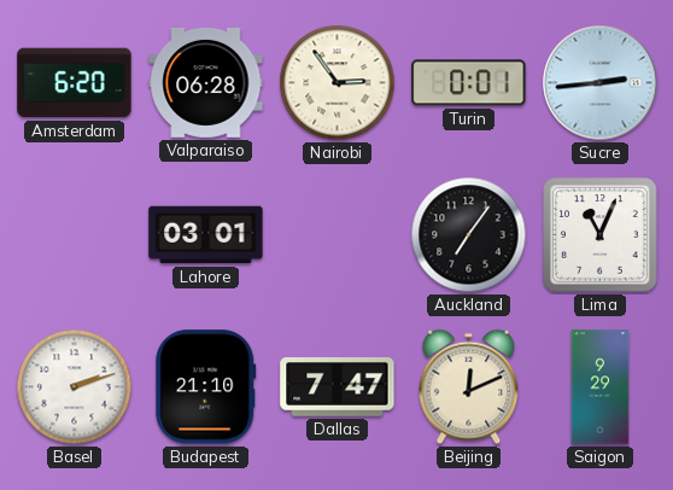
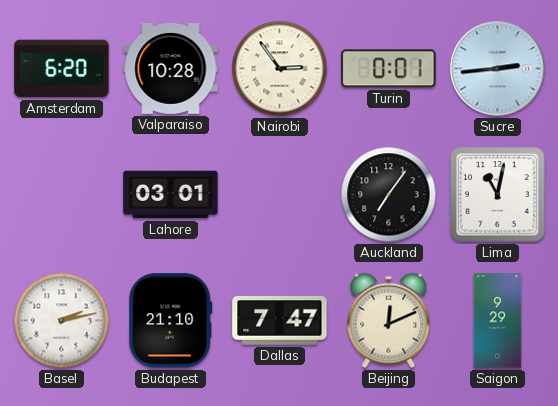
Valparaiso: 06:28 -> 10:28 (171, 68)
Lima: 11:04 -> 11:02 (498, 195)
Basel: 2:12 -> 2:13 (62, 321)
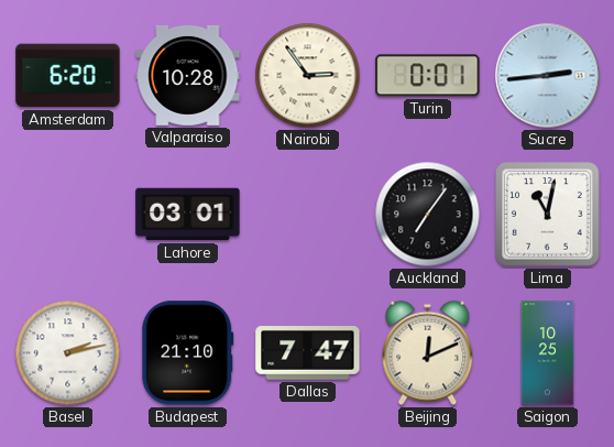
Saigon: 9:29 -> 10:25 (548, 353)
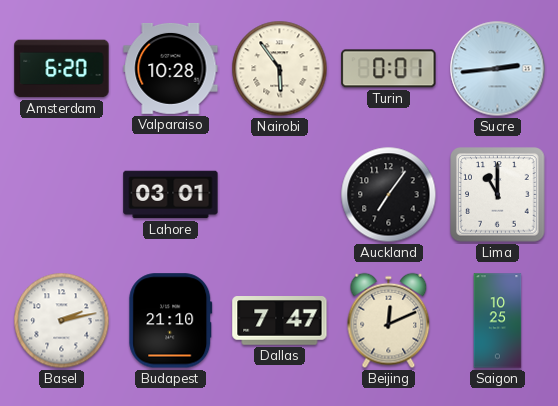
Nairobi: 2:54 -> 5:54 (280, 69)
Lima: 11:02 -> 11:00 (498, 195)
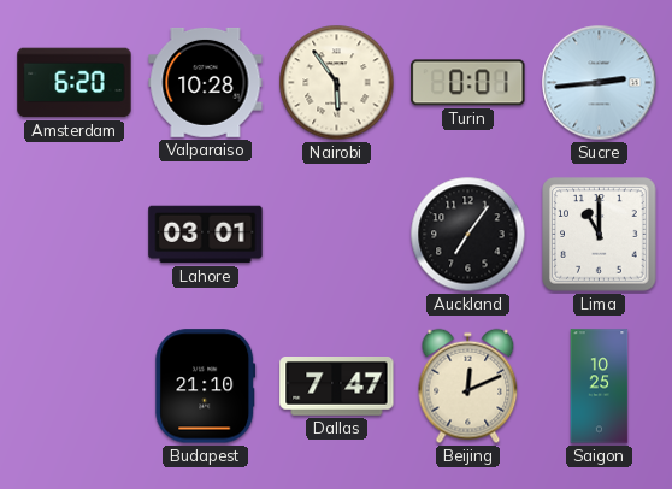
Basel: 2:13 -> none (62, 321)
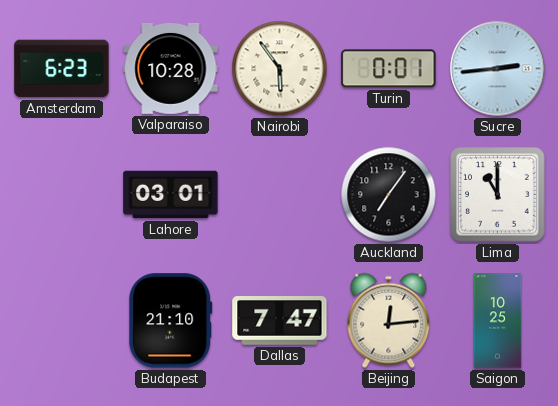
Amsterdam: 6:20 -> 6:23 (62, 69)
Beijing: 12:11 -> 12:14 (389, 321)
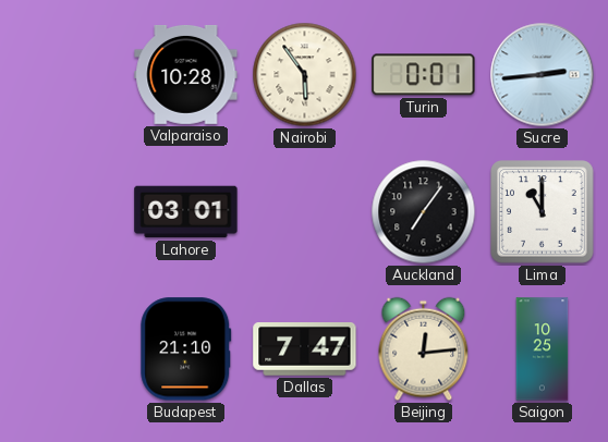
Amsterdam: 6:23 -> none (62, 69)
